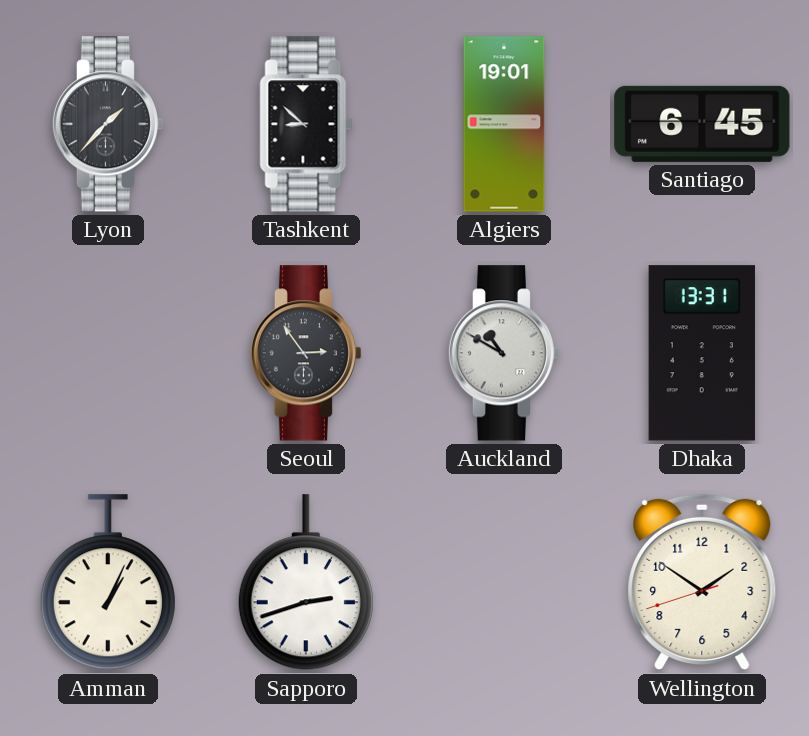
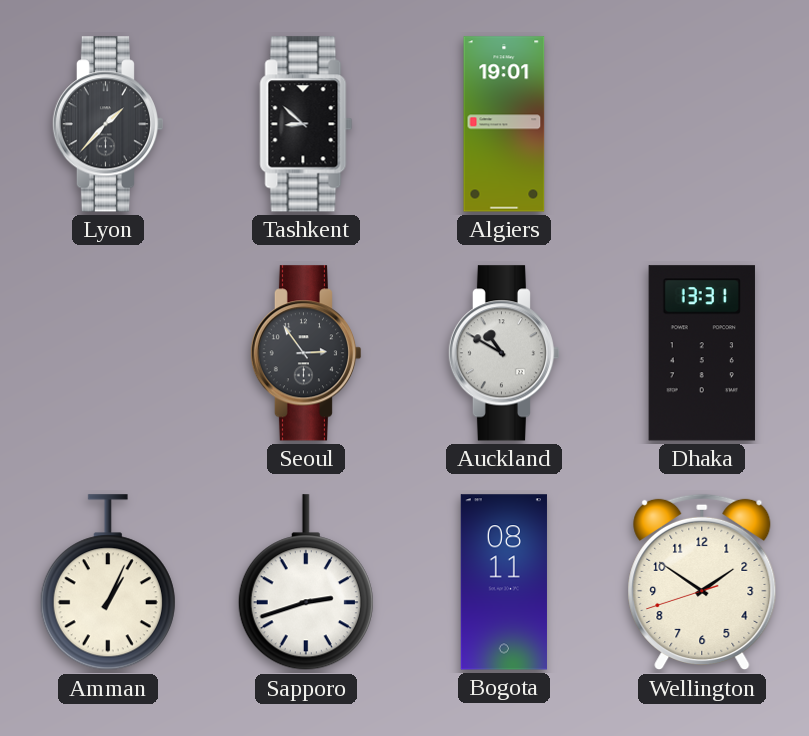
Santiago: 6:45 -> none (702, 124)
Bogota: none -> 08:11 (504, 582)
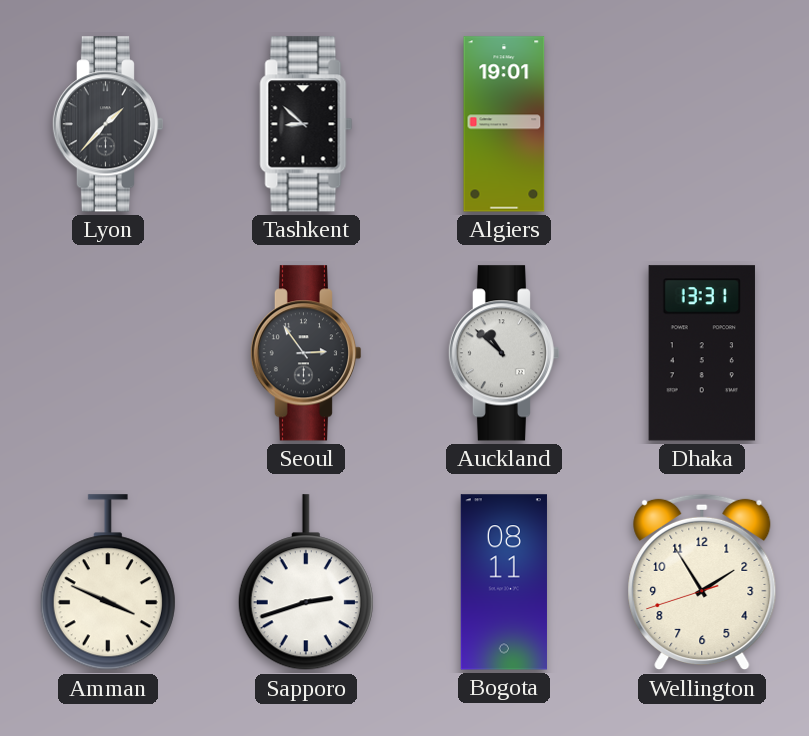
Auckland: 10:50 -> 10:52 (504, 353)
Amman: 1:04 -> 3:49 (108, 583)
Wellington: 1:50 -> 1:54 (702, 582)
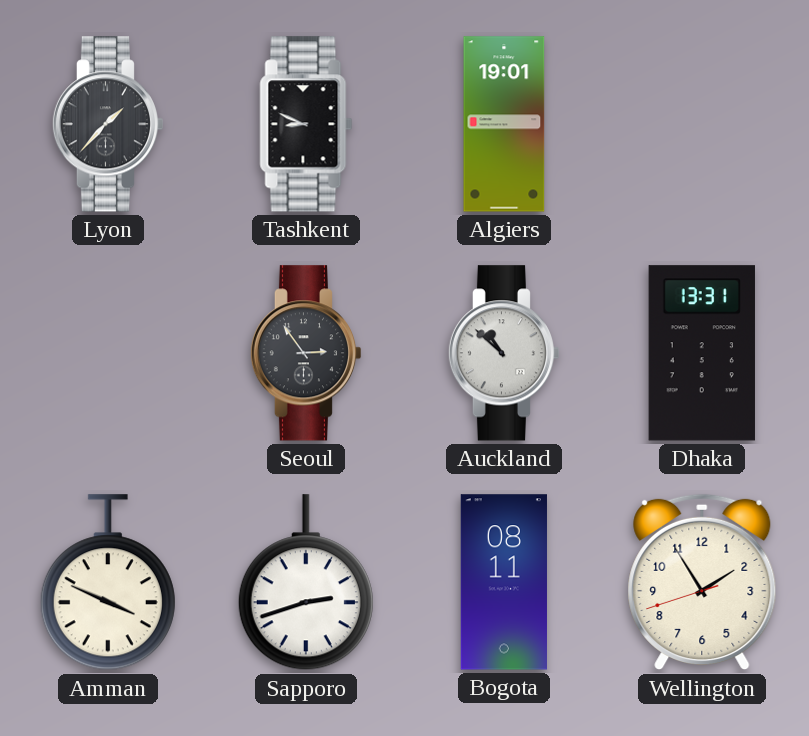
Tashkent: 8:52 -> 8:49 (306, 124)
